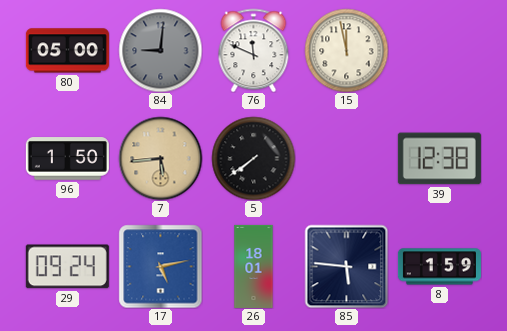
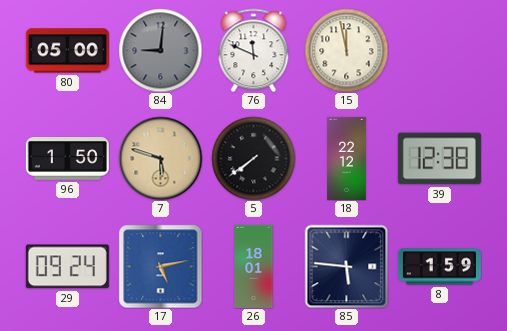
7: 5:44 -> 5:48 (160, 158)
18: none -> 22:12 (347, 158)
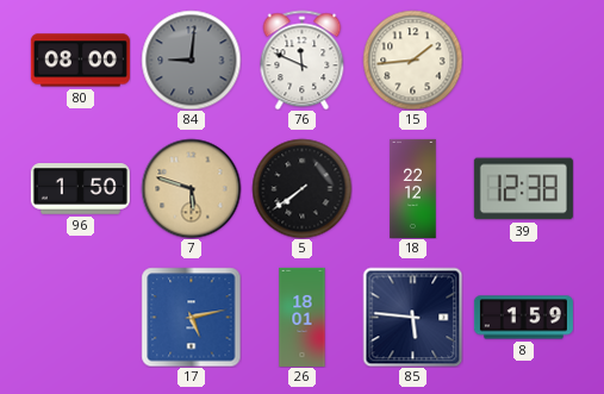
80: 05:00 -> 08:00 (80, 61)
15: 11:58 -> 1:44 (412, 60)
29: 09:24 -> none (67, 267)
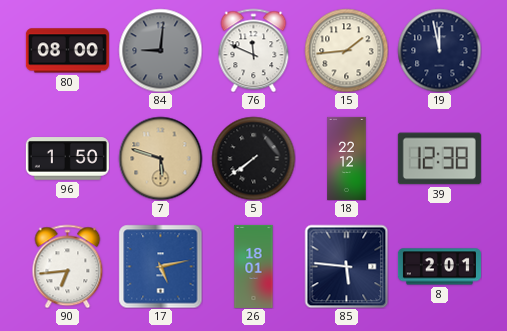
19: none -> 11:58 (439, 50)
90: none -> 6:44 (68, 266)
8: 1:59 -> 2:01 (439, 267)
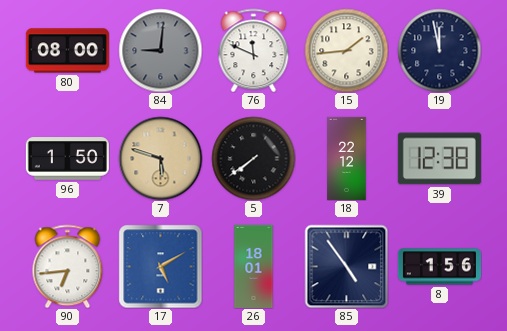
17: 5:13 -> 5:10 (160, 266)
85: 5:46 -> 4:54 (346, 266)
8: 2:01 -> 1:56 (439, 267)
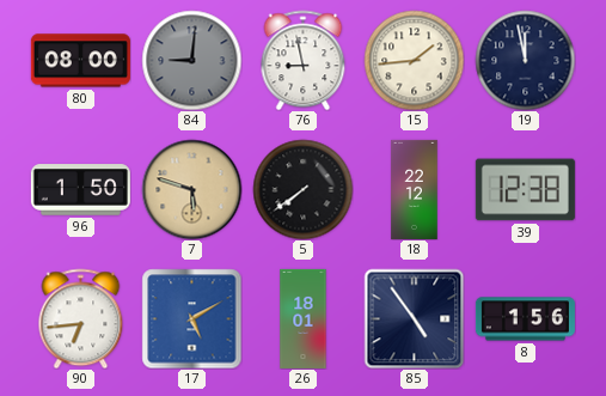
76: 11:49 -> 8:58 (304, 60)
